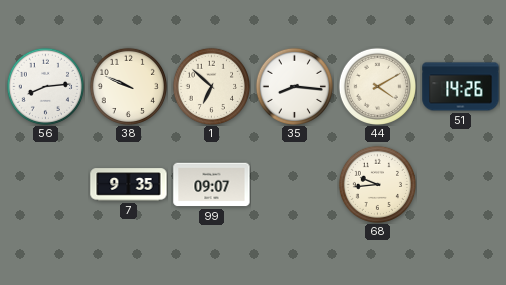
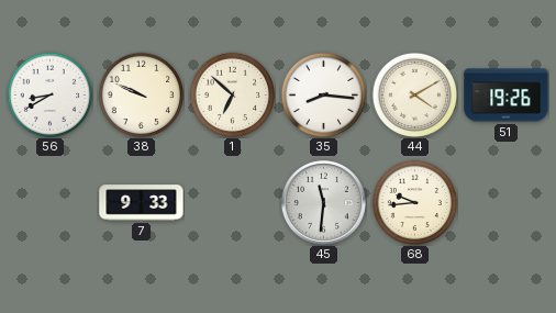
56: 8:14 -> 8:40 (49, 94)
51: 14:26 -> 19:26 (507, 96)
7: 9:35 -> 9:33 (142, 203)
99: 09:07 -> none (212, 185)
45: none -> 11:31 (323, 202)
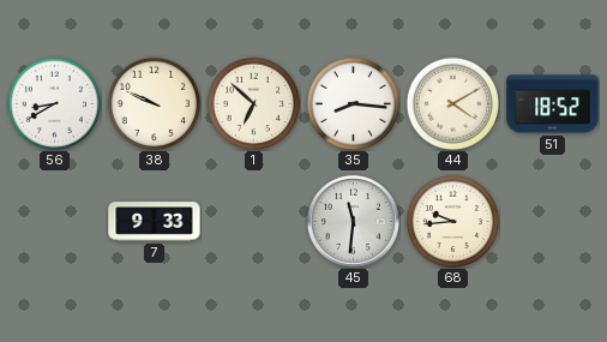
51: 19:26 -> 18:52 (553, 104)
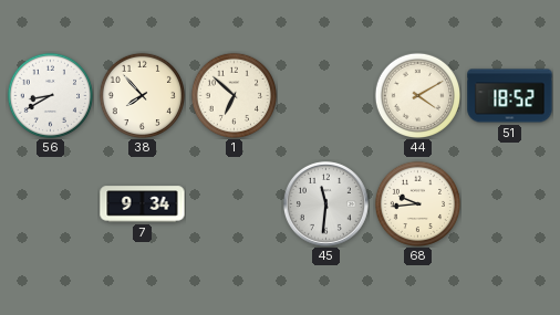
38: 9:49 -> 7:53 (142, 95)
35: 8:16 -> none (353, 103)
7: 9:33 -> 9:34 (143, 204)
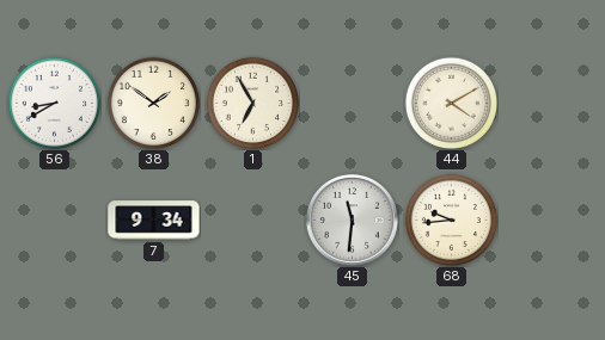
38: 7:53 -> 1:51 (153, 103)
1: 6:52 -> 6:55 (252, 103)
51: 18:52 -> none (510, 96)
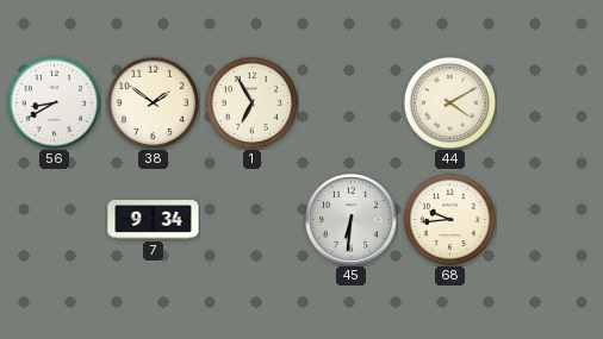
45: 11:31 -> 6:31 (350, 219)
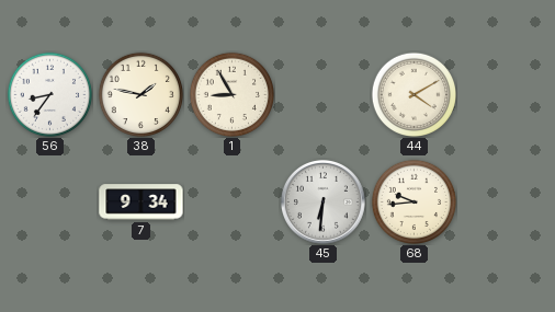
56: 8:40 -> 8:36 (49, 94)
38: 1:51 -> 1:47 (140, 94)
1: 6:55 -> 8:55 (231, 94)
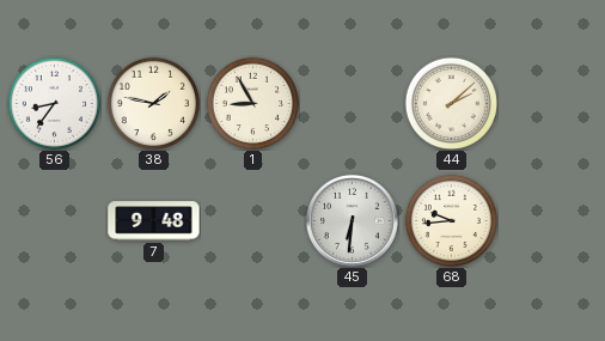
44: 4:10 -> 2:08 (451, 103)
7: 9:34 -> 9:48 (154, 221)
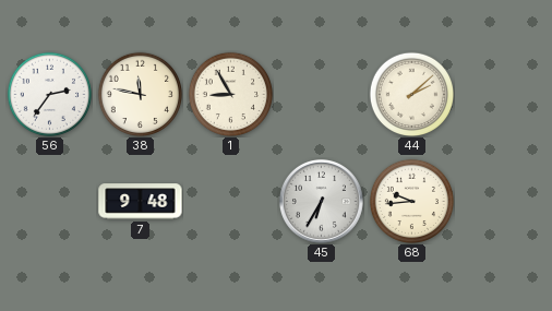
56: 8:36 -> 2:36 (49, 94)
38: 1:47 -> 11:47 (140, 94)
45: 6:31 -> 6:35 (321, 201)
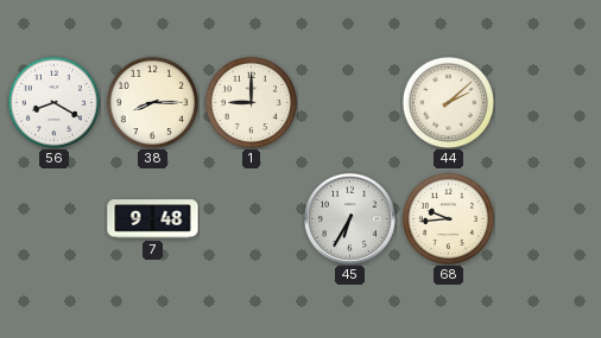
56: 2:36 -> 8:20 (53, 102)
38: 11:47 -> 8:15 (152, 102)
1: 8:55 -> 9:00 (251, 102)
